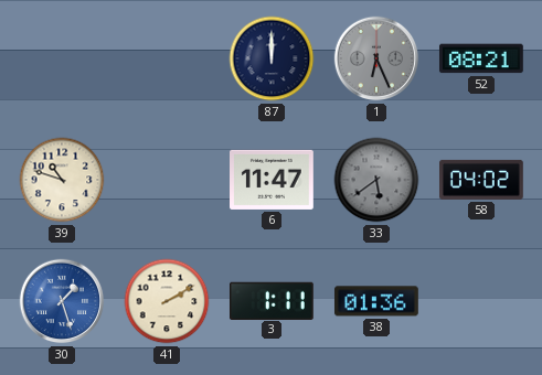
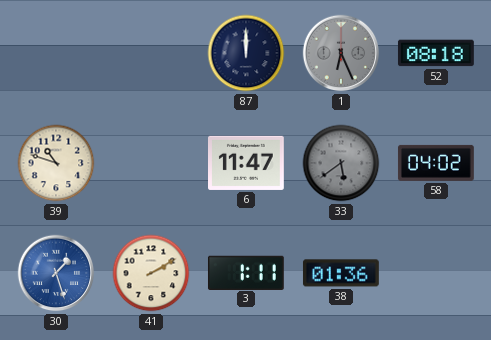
52: 08:21 -> 08:18 (436, 53)
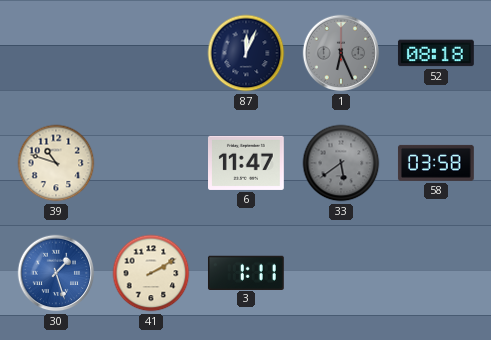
87: 12:00 -> 12:04 (246, 53)
58: 04:02 -> 03:58 (436, 163)
38: 01:36 -> none (341, 273)
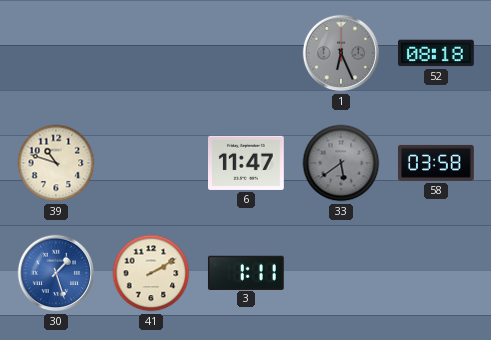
87: 12:04 -> none (246, 53)
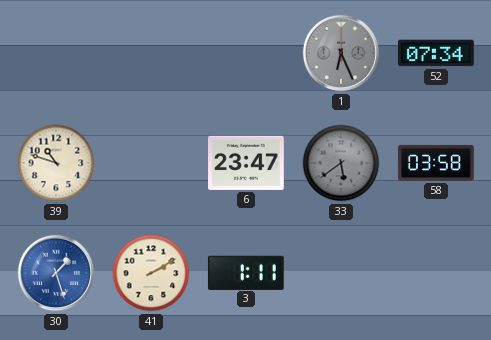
52: 08:18 -> 07:34 (436, 53)
6: 11:47 -> 23:47 (247, 163)
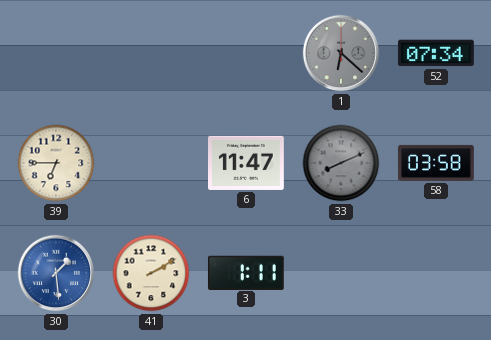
1: 6:26 -> 6:22 (341, 53)
39: 10:48 -> 6:45 (56, 163)
6: 23:47 -> 11:47 (247, 163)
33: 5:39 -> 8:11 (341, 163)
30: 1:27 -> 1:29 (56, 273)
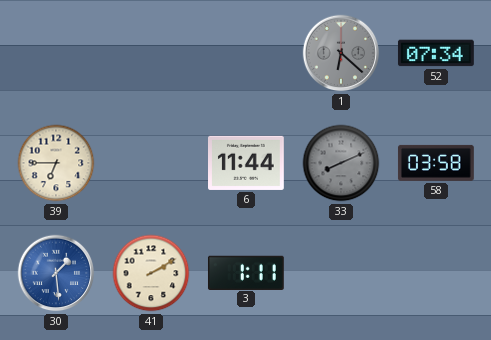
6: 11:47 -> 11:44 (247, 163)
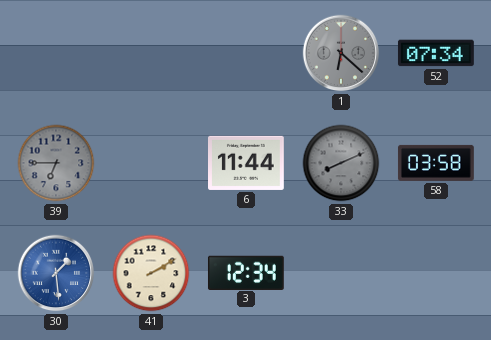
39 dial: cream -> grey (56, 163)
3: 1:11 -> 12:34 (246, 272)
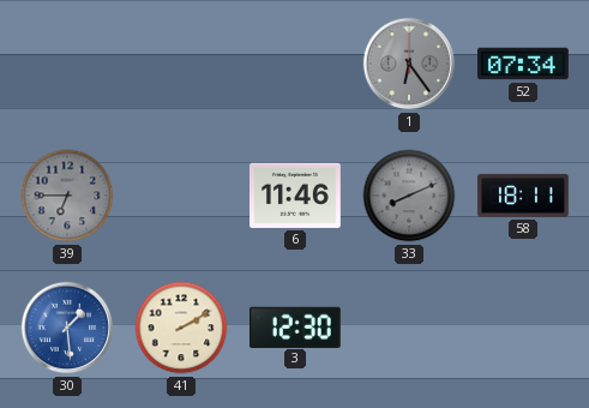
1: 6:22 -> 6:24 (409, 64)
6: 11:44 -> 11:46 (296, 196)
58: 03:58 -> 18:11 (523, 196)
3: 12:34 -> 12:30 (295, 326)
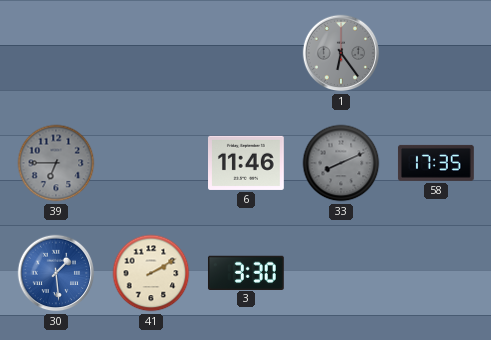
52: 07:34 -> none (523, 64)
58: 18:11 -> 17:35 (436, 163)
3: 12:30 -> 3:30 (246, 272)
